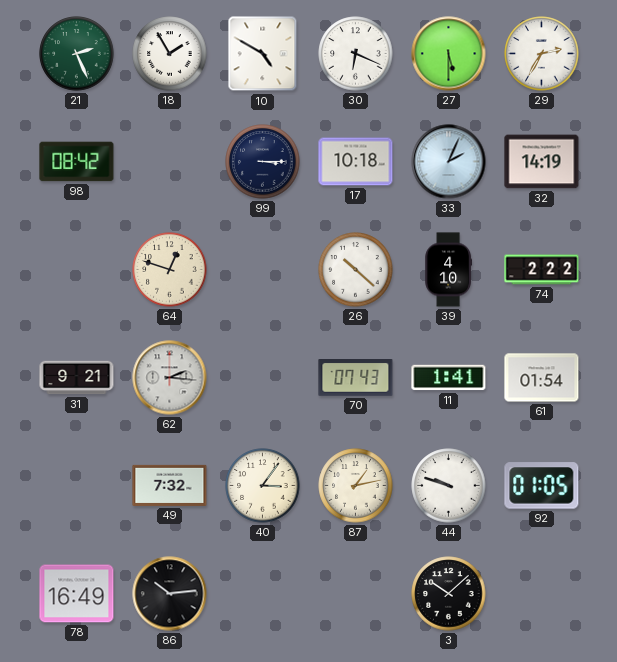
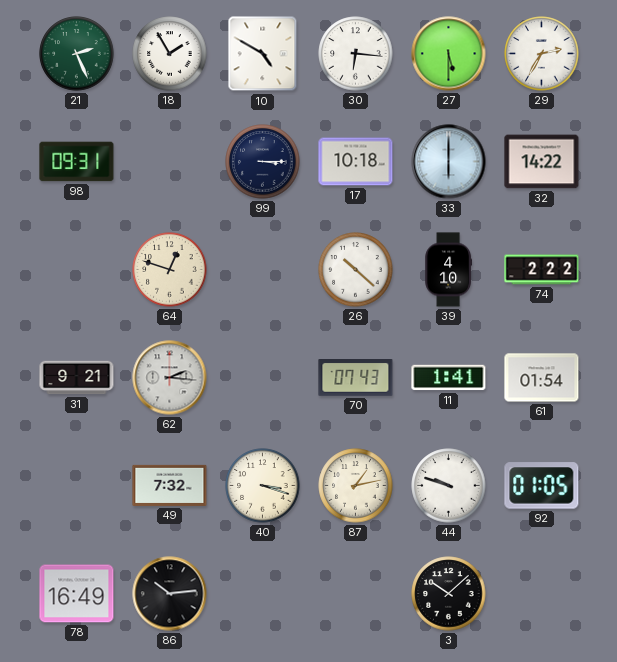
30: 6:19 -> 6:16 (356, 54)
98: 08:42 -> 09:31 (77, 162)
33: 2:04 -> 6:00 (449, 162)
32: 14:19 -> 14:22 (542, 162)
40: 3:06 -> 3:18 (263, 486)
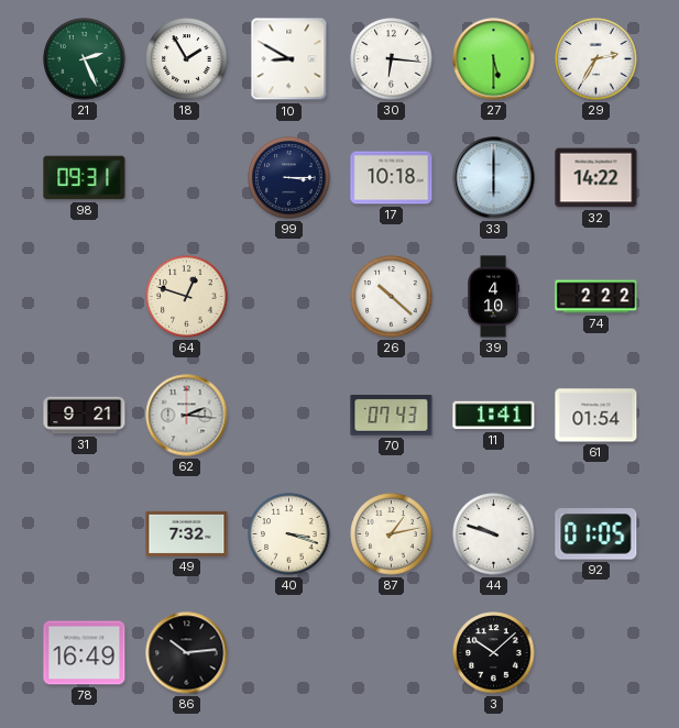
10: 4:50 -> 8:50 (289, 59)
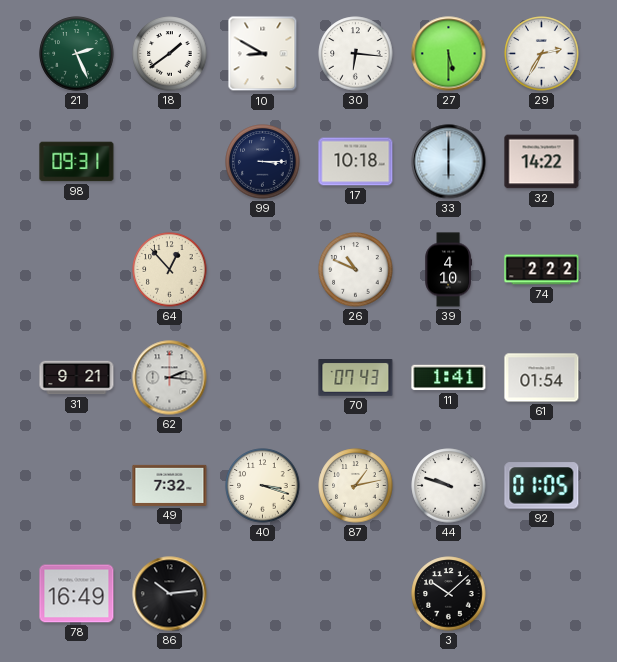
18: 1:55 -> 1:39 (170, 54)
64: 12:48 -> 12:53 (170, 270)
26: 10:22 -> 10:49 (356, 270)
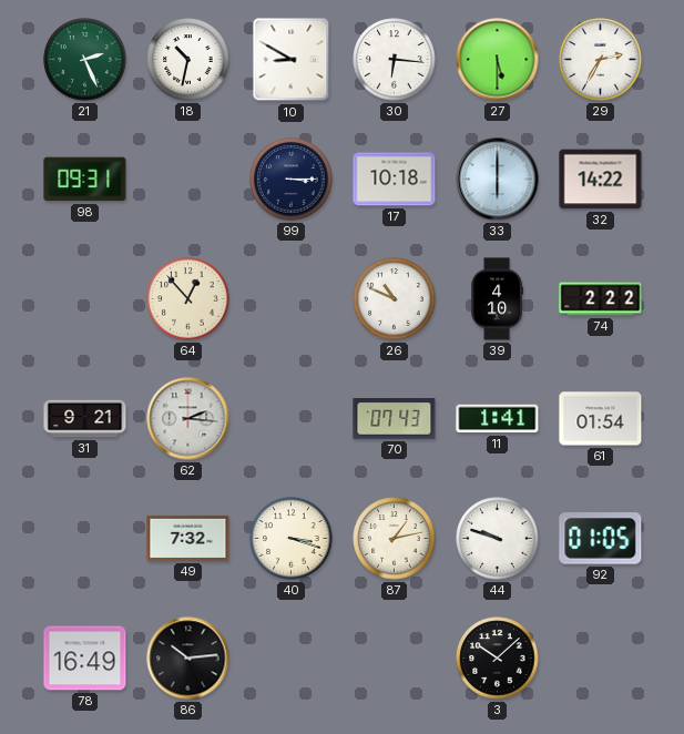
18: 1:39 -> 10:32 (188, 60)
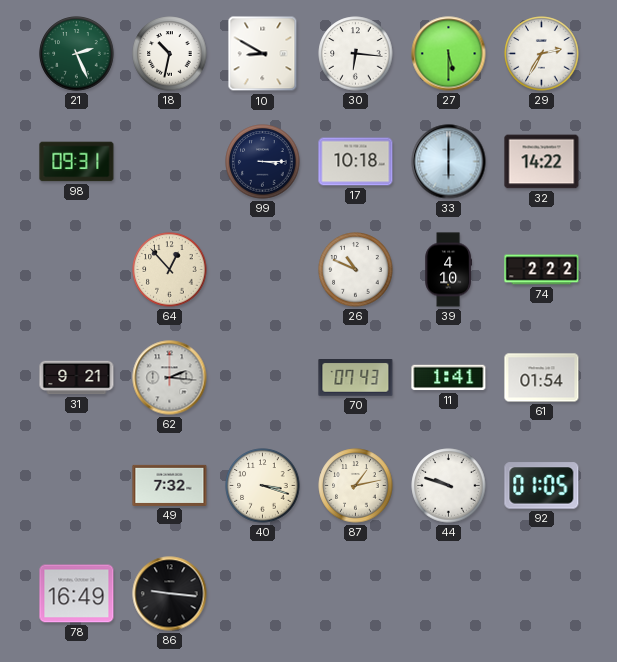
86: 10:14 -> 9:16 (170, 594)
3: 10:08 -> none (498, 659)
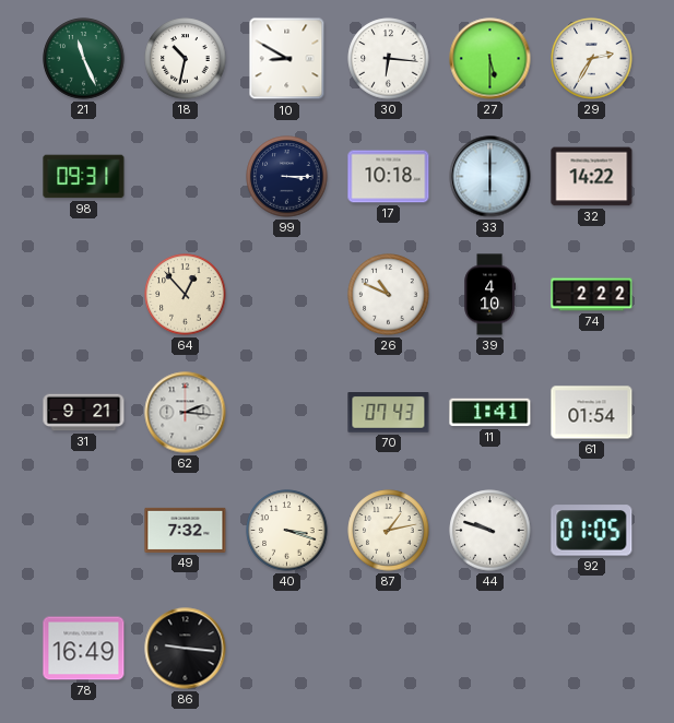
21: 2:26 -> 11:26 (84, 59)
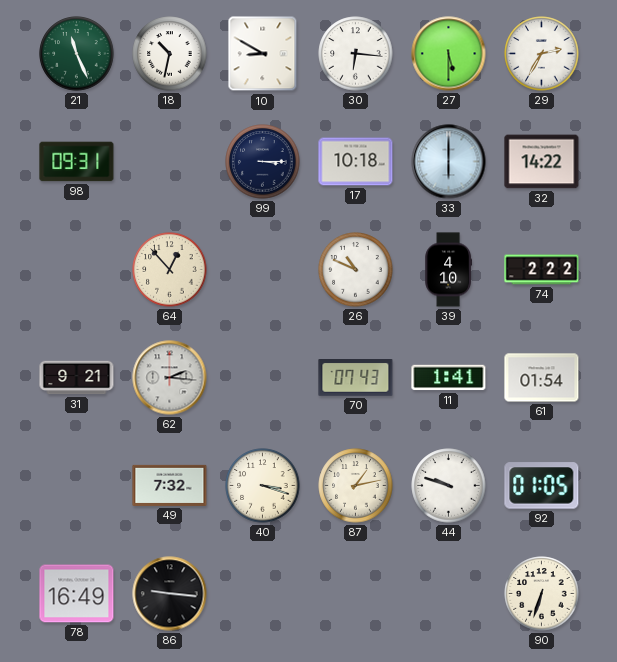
90: none -> 6:33 (542, 594)
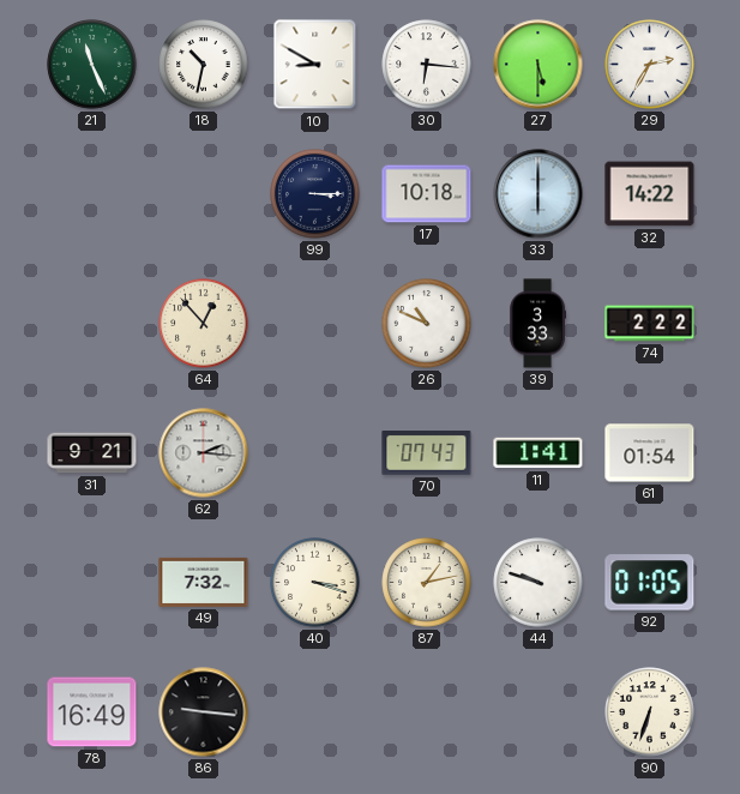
98: 09:31 -> none (77, 162)
39: 4:10 -> 3:33 (537, 324)
